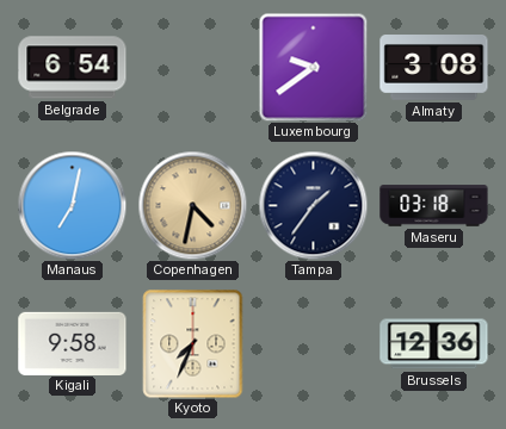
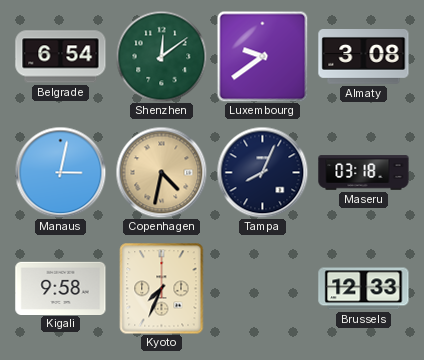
Shenzhen: none -> 12:09 (161, 56)
Manaus: 7:02 -> 3:02 (60, 172)
Tampa: 1:36 -> 8:04 (262, 172)
Brussels: 12:36 -> 12:33 (364, 289)
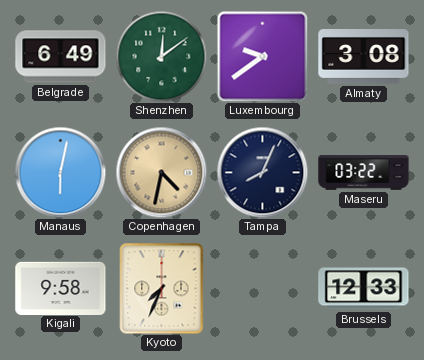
Belgrade: 6:54 -> 6:49 (61, 57)
Manaus: 3:02 -> 6:02 (60, 172)
Maseru: 03:18 -> 03:22 (364, 173)
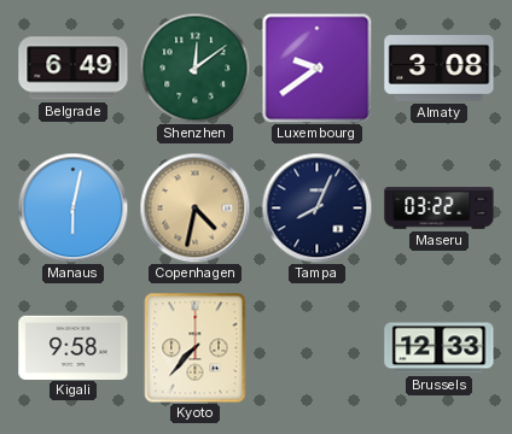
Kyoto: 7:34 -> 7:37 (196, 348)
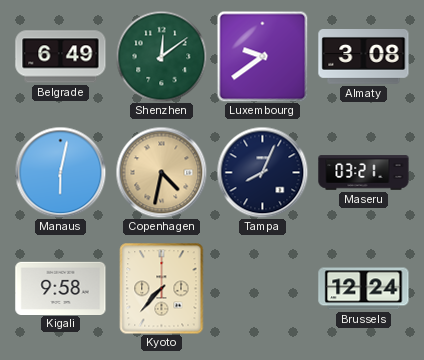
Maseru: 03:22 -> 03:21 (364, 173)
Brussels: 12:33 -> 12:24 (364, 289)
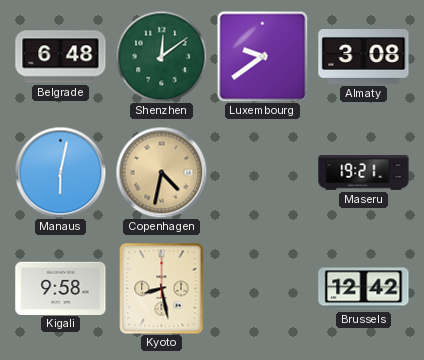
Belgrade: 6:49 -> 6:48 (61, 57)
Tampa: 8:04 -> none (262, 172)
Maseru: 03:21 -> 19:21 (364, 173)
Kyoto: 7:37 -> 8:28 (162, 289)
Brussels: 12:24 -> 12:42 (364, 289)
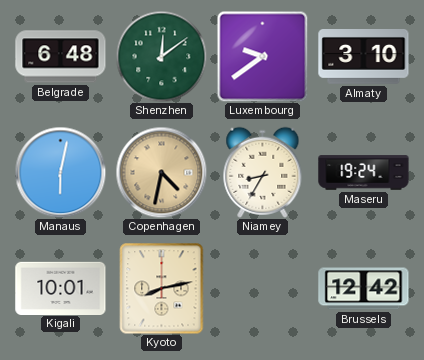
Almaty: 3:08 -> 3:10 (364, 57)
Niamey: none -> 8:35 (263, 172)
Maseru: 19:21 -> 19:24 (364, 173)
Kigali: 9:58 -> 10:01 (61, 288)
Kyoto: 8:28 -> 8:13 (162, 289)
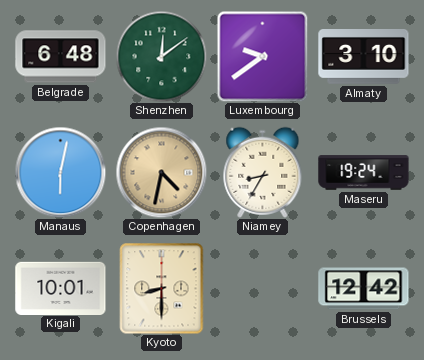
Kyoto: 8:13 -> 8:30 (162, 289)
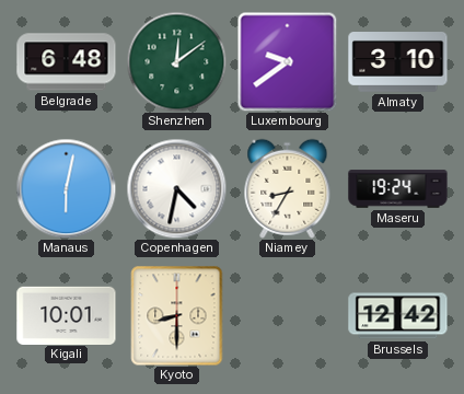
Copenhagen dial: champagne -> white (176, 188)
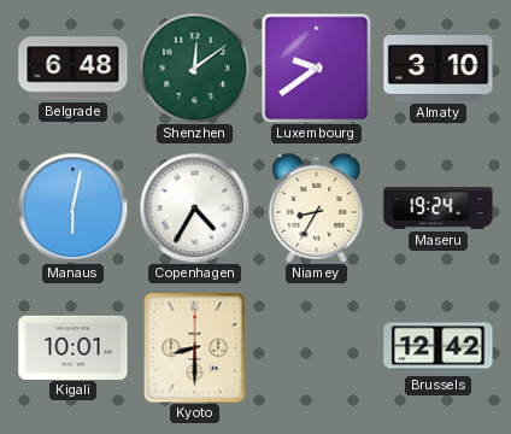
Copenhagen: 4:32 -> 4:35 (194, 207)
